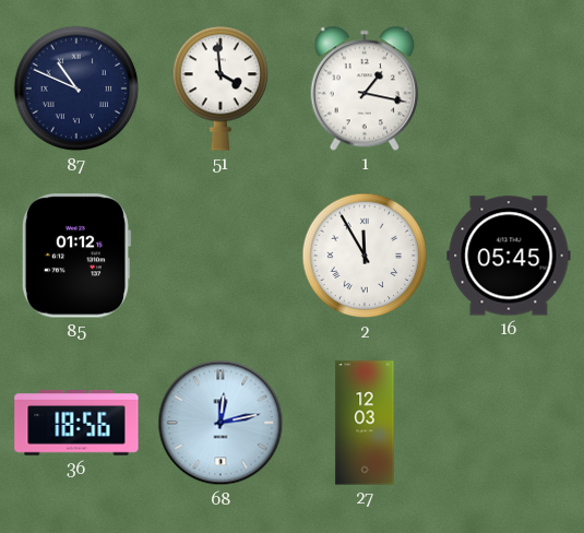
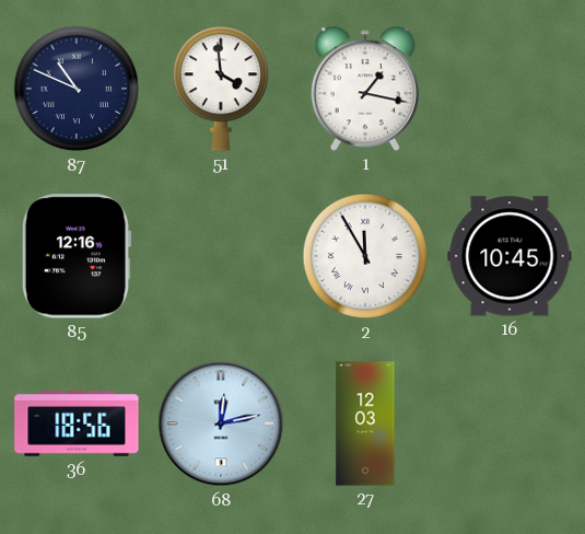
85: 01:12 -> 12:16 (75, 256)
16: 05:45 -> 10:45 (510, 256)
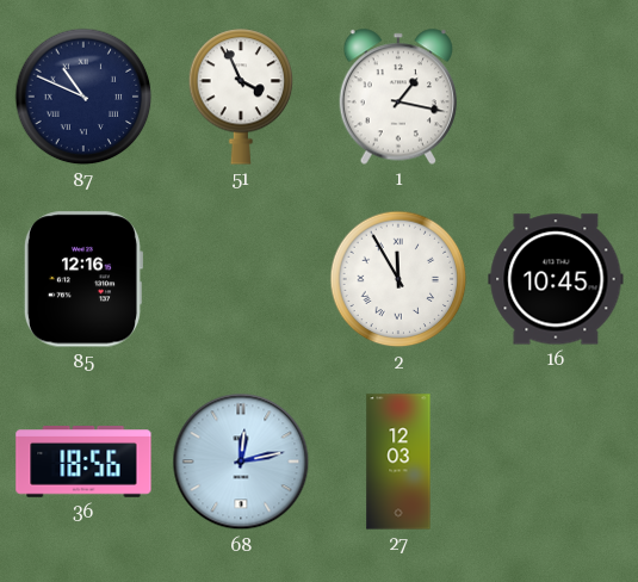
51: 3:59 -> 3:56 (241, 97)
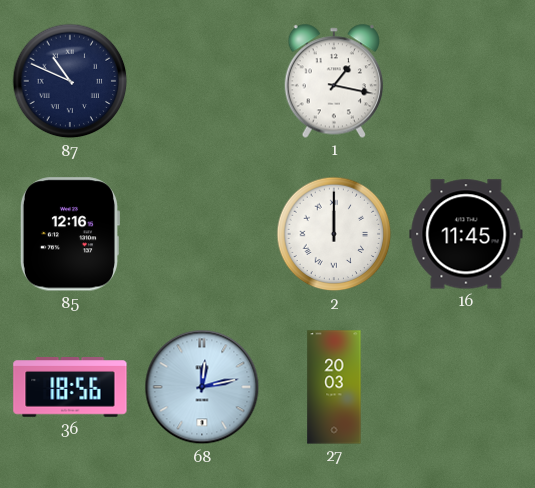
51: 3:56 -> none (241, 97)
2: 11:55 -> 12:00 (334, 234)
16: 10:45 -> 11:45 (466, 234)
27: 12:03 -> 20:03 (334, 387)
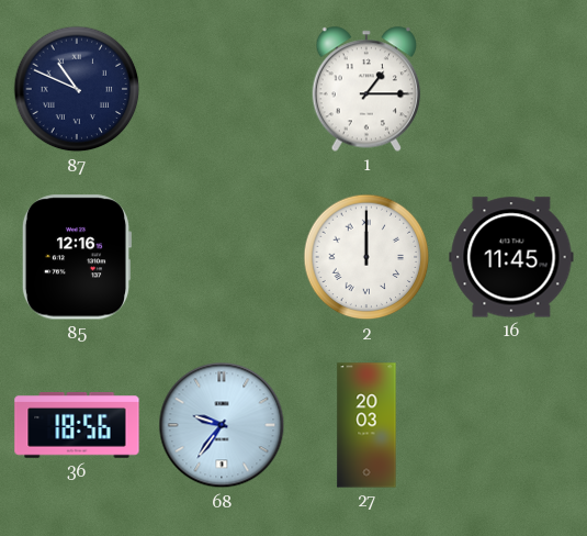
1: 1:17 -> 1:15 (365, 89)
68: 12:13 -> 9:36 (222, 425)
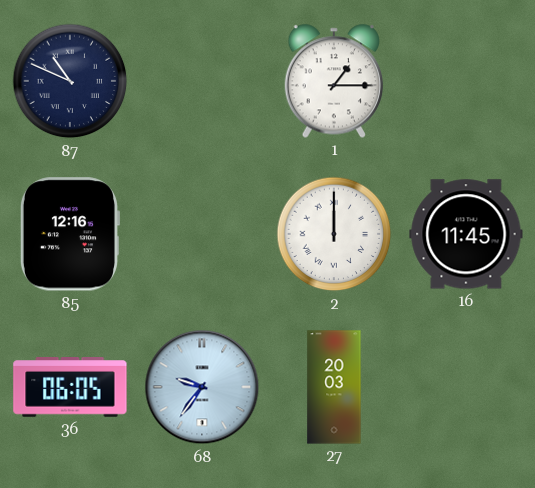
36: 18:56 -> 06:05 (70, 388)
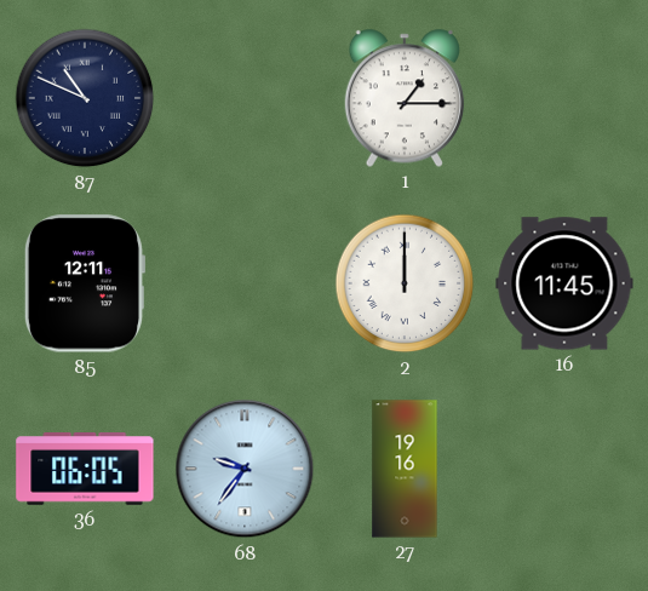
85: 12:16 -> 12:11 (84, 283)
27: 20:03 -> 19:16 (405, 469)
